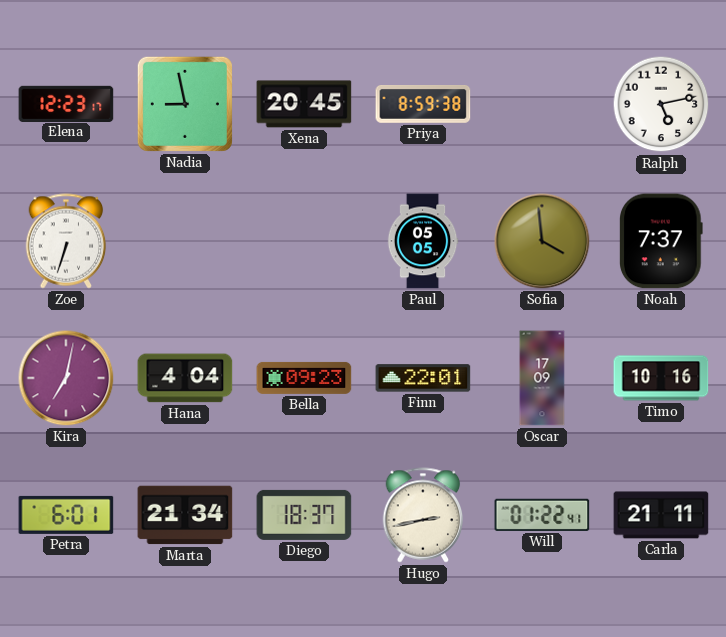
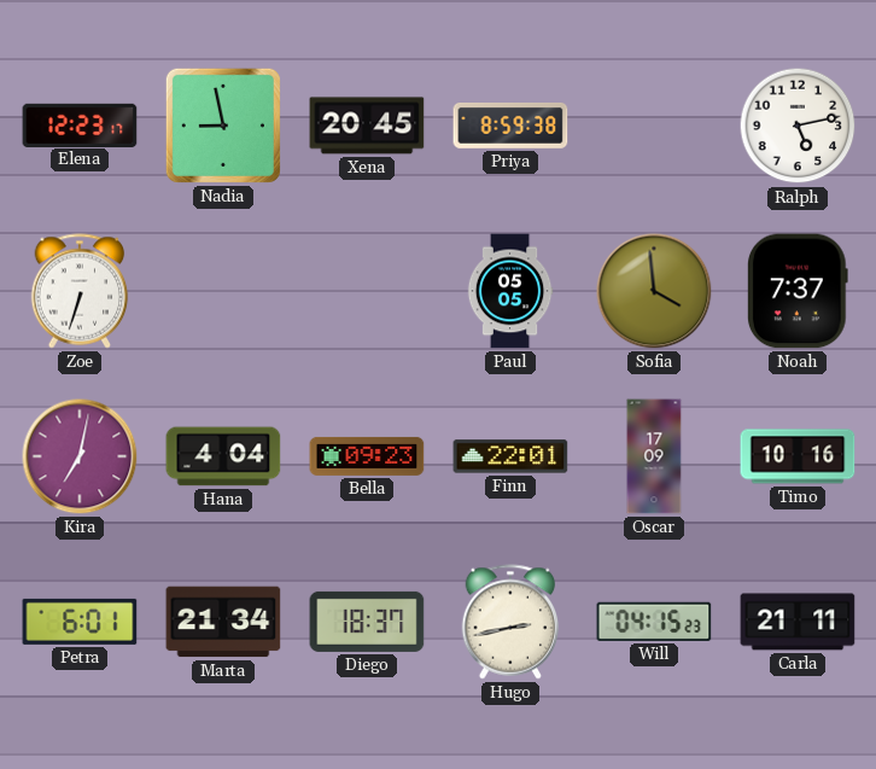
Will: 01:22 -> 04:15 (654, 622)
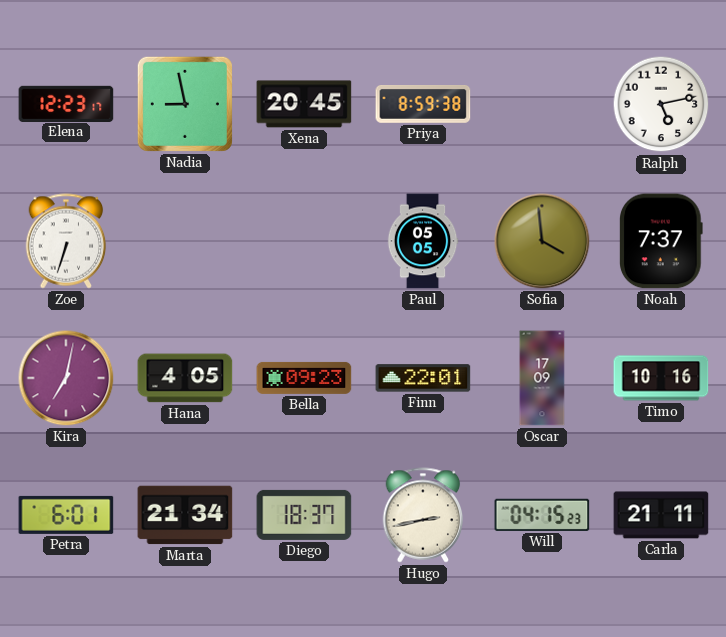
Hana: 4:04 -> 4:05 (185, 378)
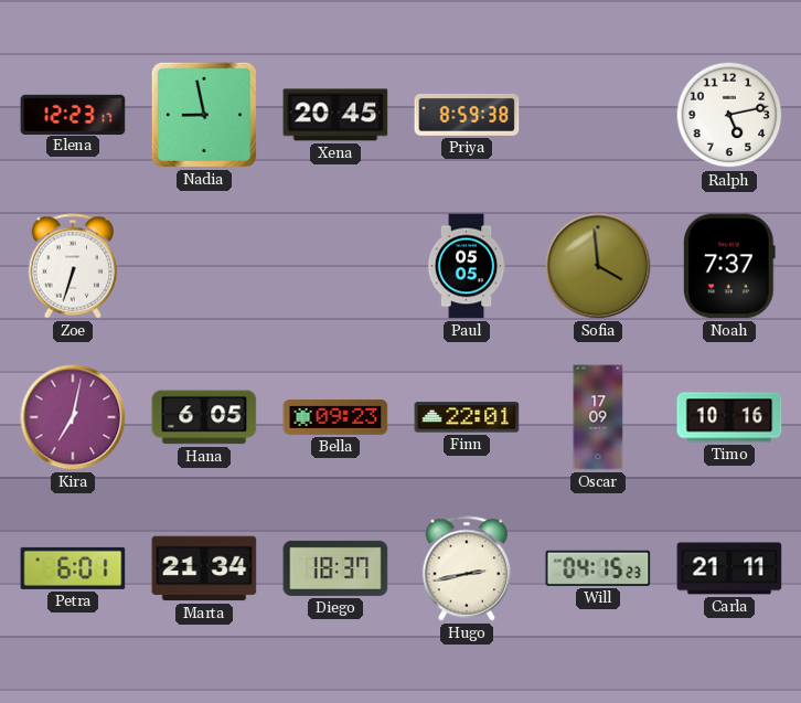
Hana: 4:05 -> 6:05 (204, 417)
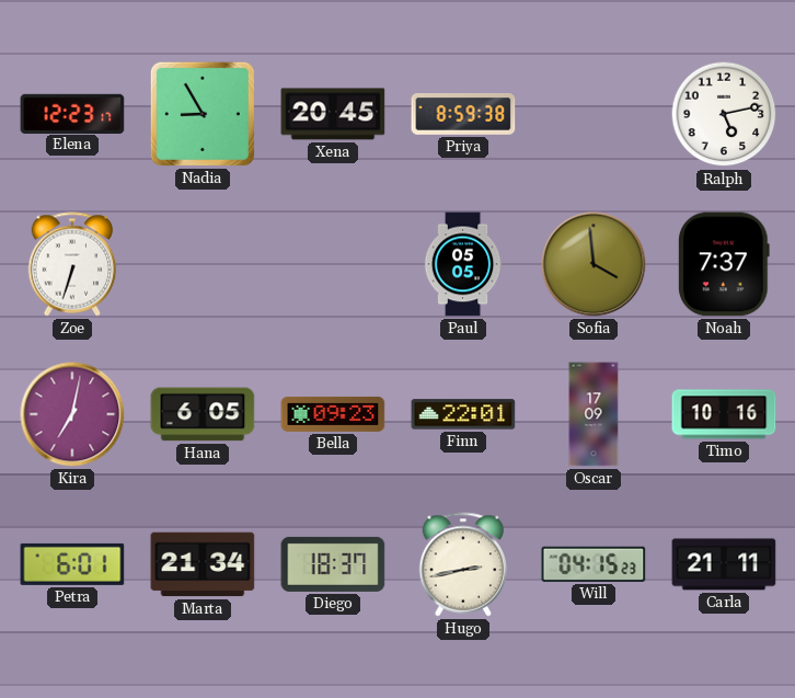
Nadia: 8:58 -> 8:55 (203, 114)
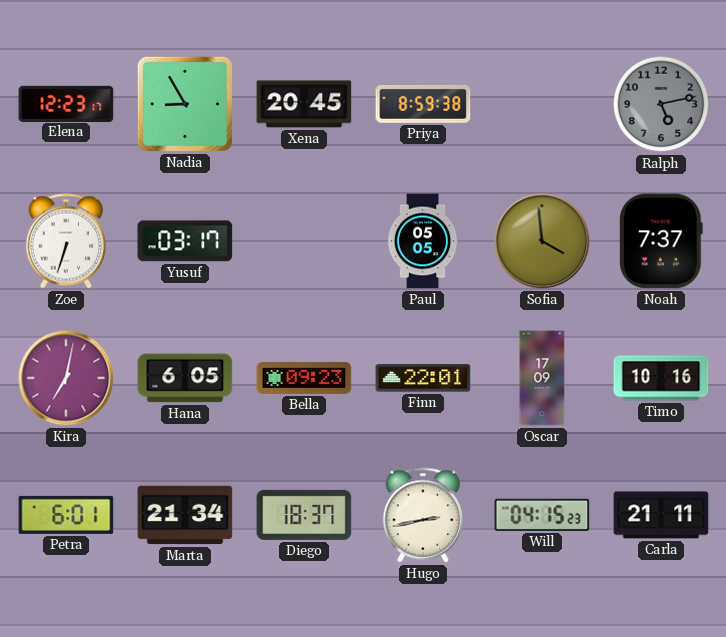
Ralph dial: white -> grey (661, 104)
Yusuf: none -> 03:17 (185, 241)
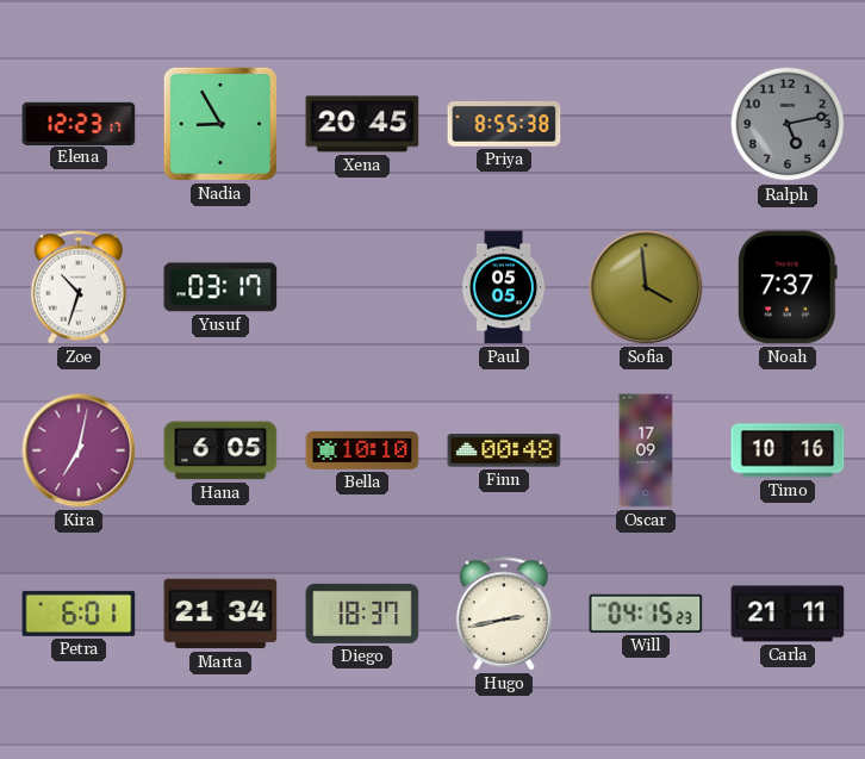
Priya: 8:59 -> 8:55 (504, 125)
Zoe: 6:33 -> 10:33 (79, 287)
Bella: 09:23 -> 10:10 (362, 450)
Finn: 22:01 -> 00:48 (504, 450)
